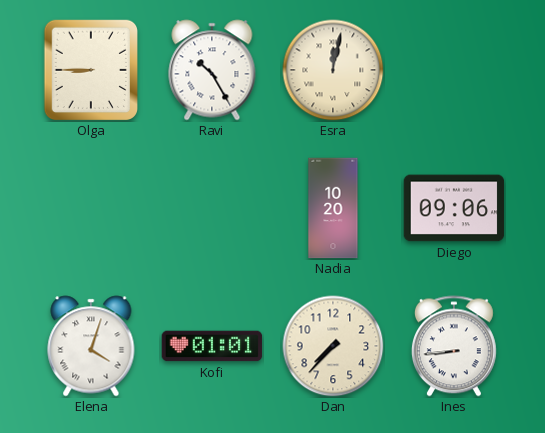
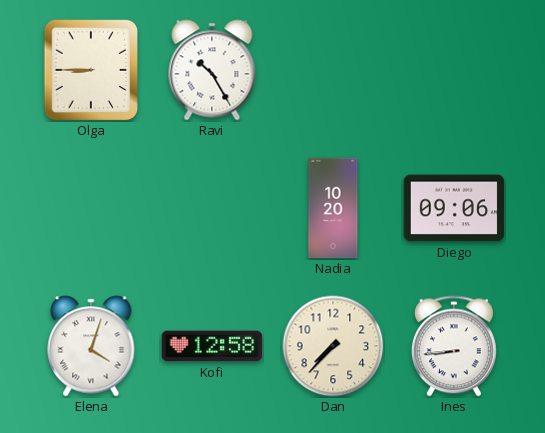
Esra: 12:02 -> none (333, 70)
Kofi: 01:01 -> 12:58 (212, 346)
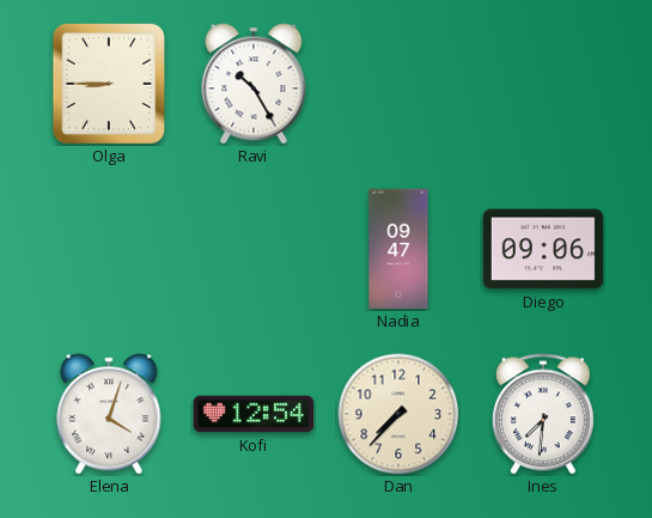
Nadia: 10:20 -> 09:47 (398, 249)
Kofi: 12:58 -> 12:54 (254, 414)
Ines: 8:44 -> 7:31 (543, 414)
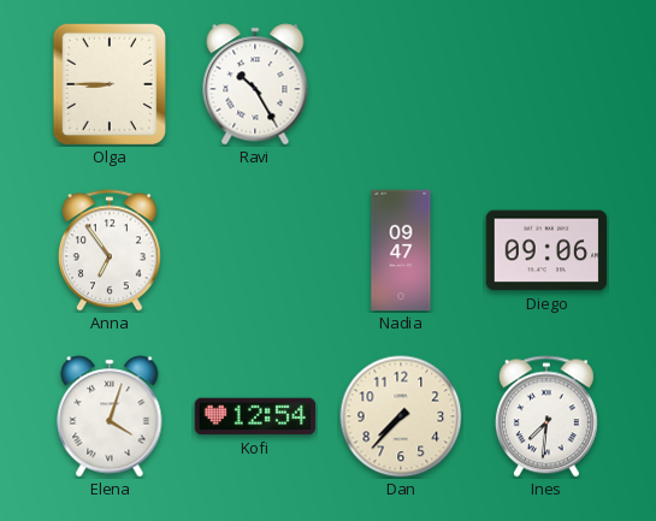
Anna: none -> 6:54 (110, 250)
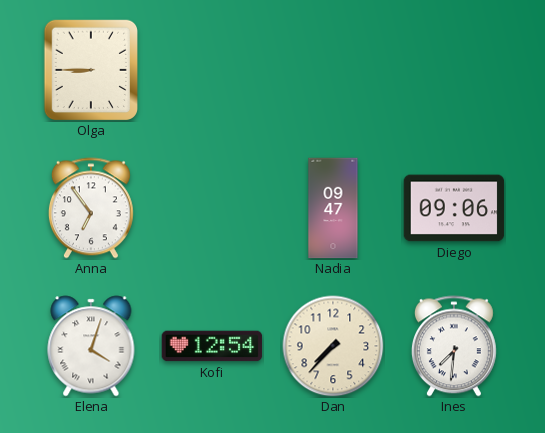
Ravi: 10:25 -> none (255, 84)
